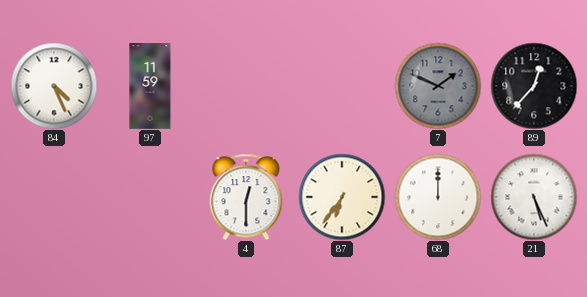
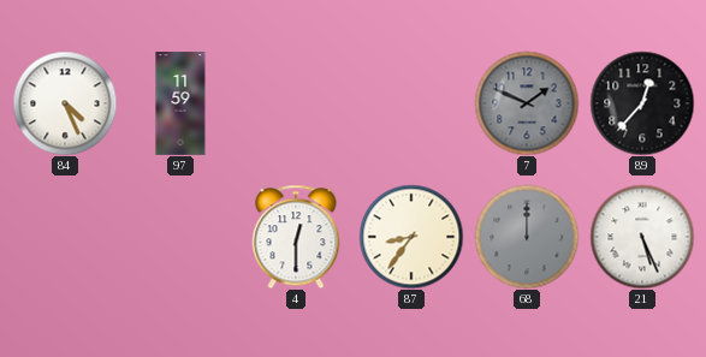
87: 6:36 -> 8:36 (411, 237)
68 dial: white -> grey (527, 237)
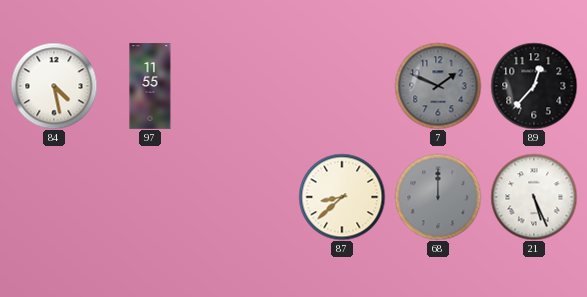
84: 4:26 -> 4:28 (54, 86)
97: 11:59 -> 11:55 (150, 86)
4: 12:30 -> none (296, 237)
87: 8:36 -> 8:38 (342, 197)
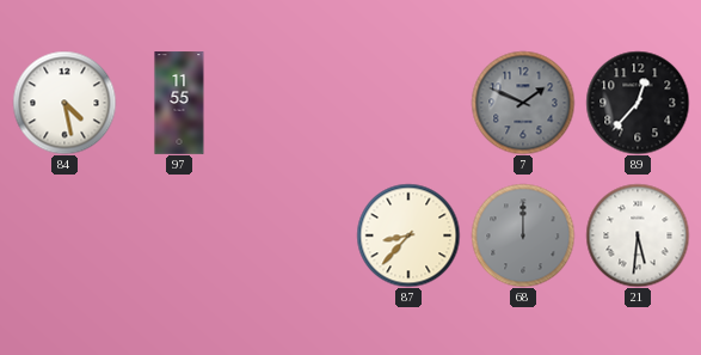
87: 8:38 -> 8:37 (408, 235)
21: 5:26 -> 5:31 (638, 235)
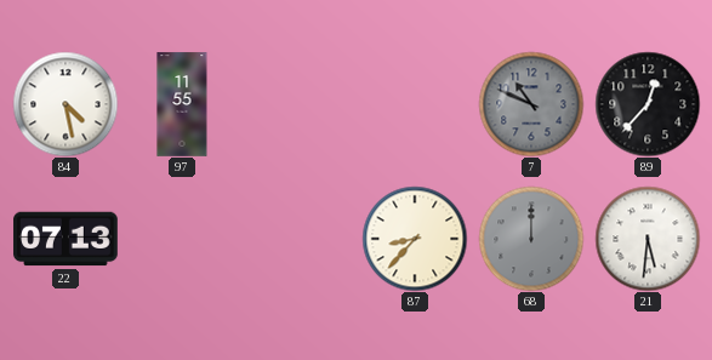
7: 1:49 -> 10:49 (531, 104)
22: none -> 07:13 (65, 239)
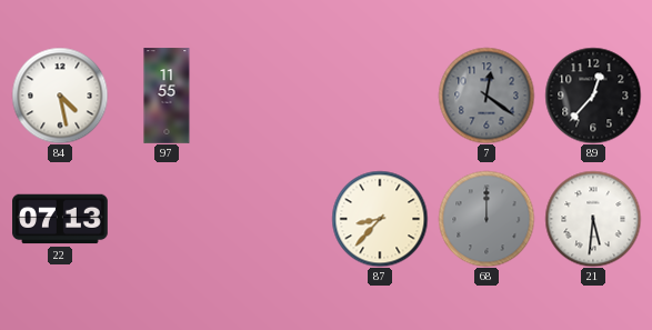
7: 10:49 -> 12:21 (487, 96)
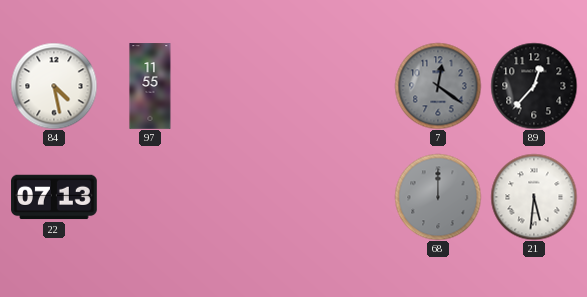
87: 8:37 -> none (380, 219)
